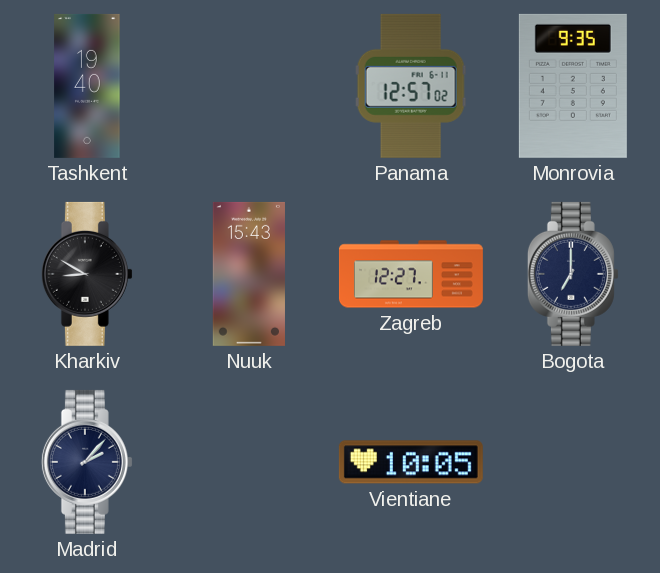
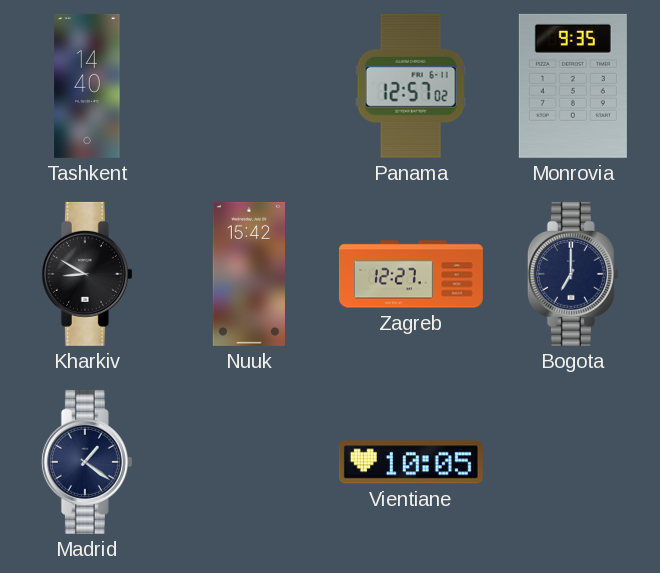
Tashkent: 19:40 -> 14:40 (87, 86)
Nuuk: 15:43 -> 15:42 (249, 274)
Madrid: 2:07 -> 1:21 (87, 462)
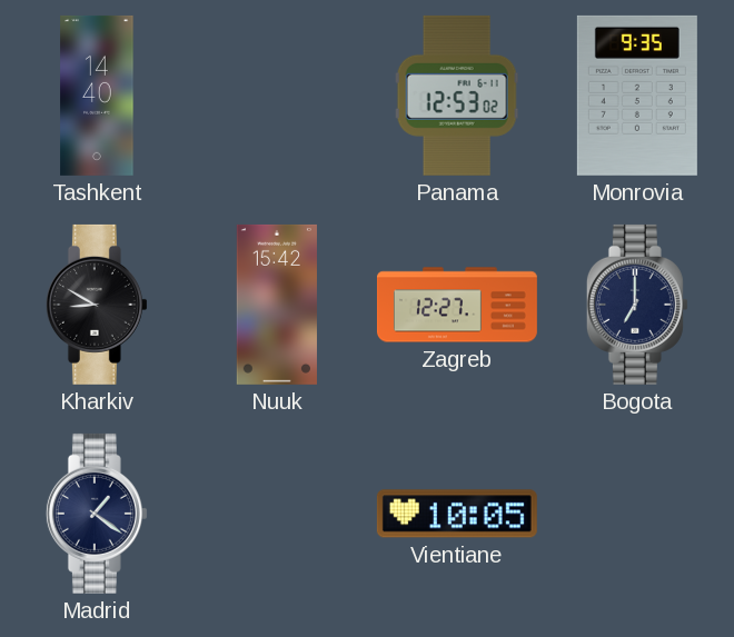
Panama: 12:57 -> 12:53 (457, 96)
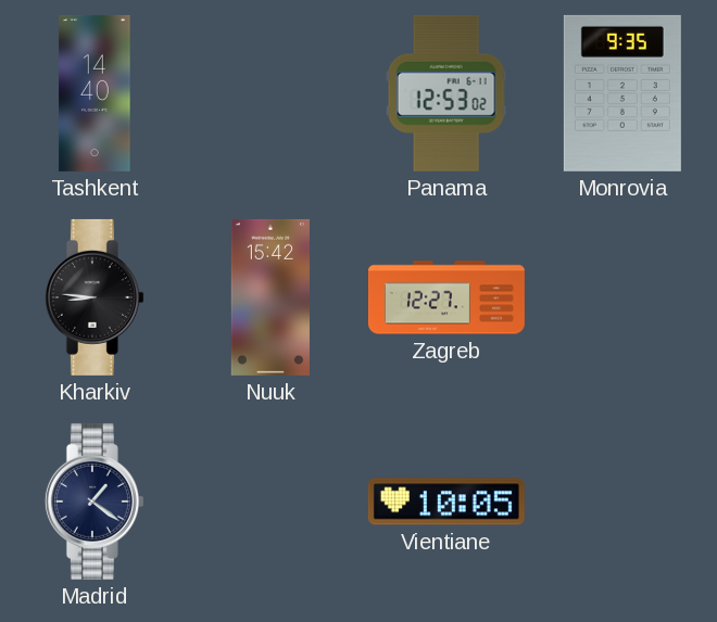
Kharkiv: 8:50 -> 8:46 (95, 297)
Bogota: 7:00 -> none (637, 305)
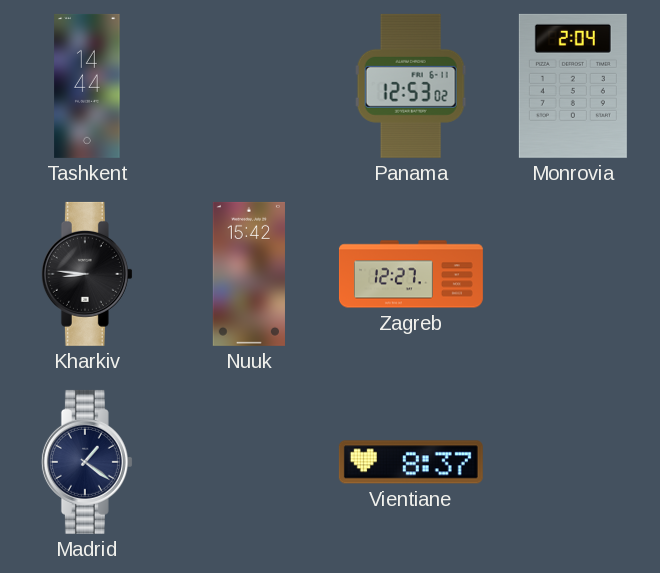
Tashkent: 14:40 -> 14:44 (87, 86)
Monrovia: 9:35 -> 2:04 (573, 86)
Vientiane: 10:05 -> 8:37 (411, 462)
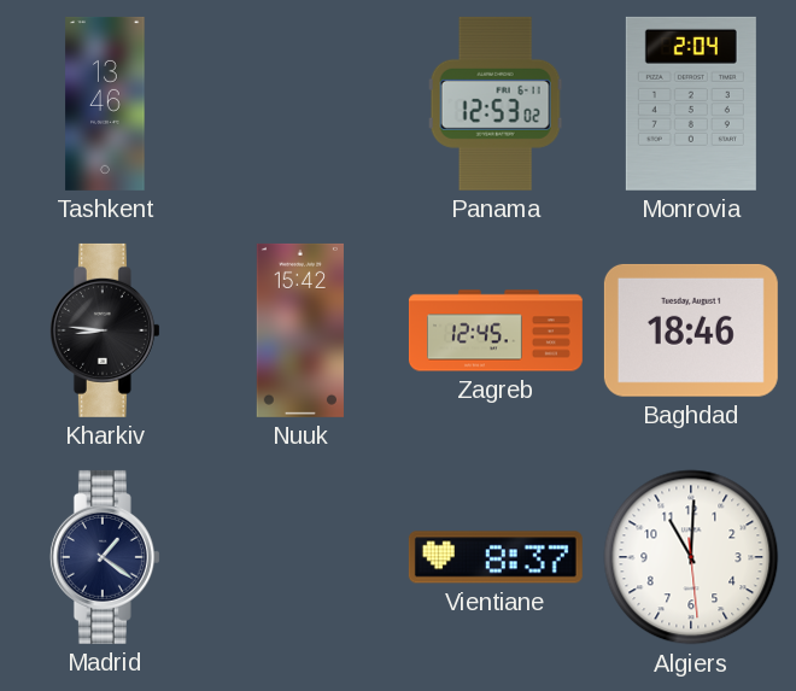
Tashkent: 14:44 -> 13:46 (105, 104)
Zagreb: 12:27 -> 12:45 (496, 330)
Baghdad: none -> 18:46 (691, 330)
Algiers: none -> 11:00 (691, 557)
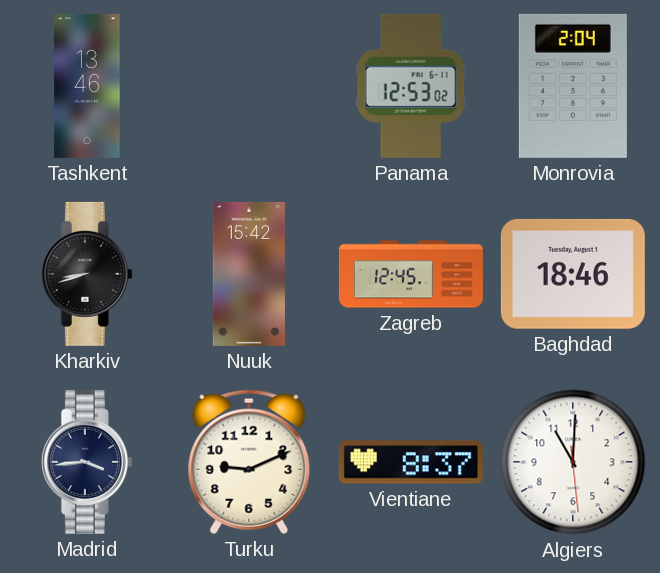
Kharkiv: 8:46 -> 8:42 (87, 274)
Madrid: 1:21 -> 3:44 (87, 462)
Turku: none -> 9:11 (249, 462)
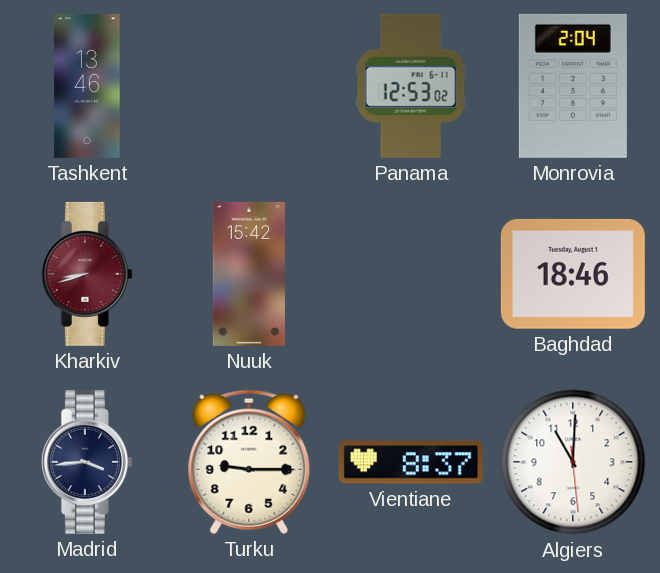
Kharkiv dial: black -> burgundy (87, 274)
Zagreb: 12:45 -> none (411, 274)
Turku: 9:11 -> 9:15 (249, 462)
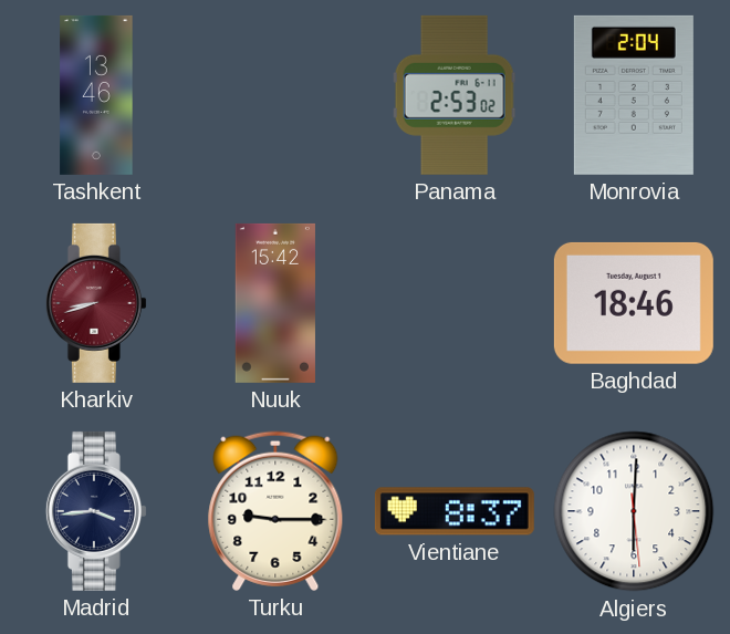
Panama: 12:53 -> 2:53 (455, 95)
Algiers: 11:00 -> 6:00 (634, 511)
